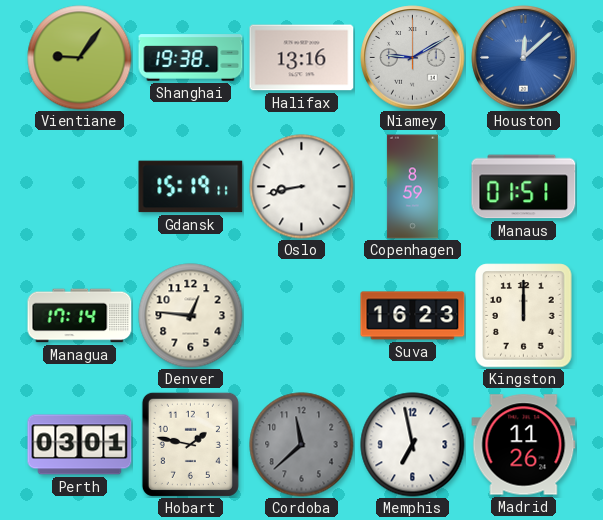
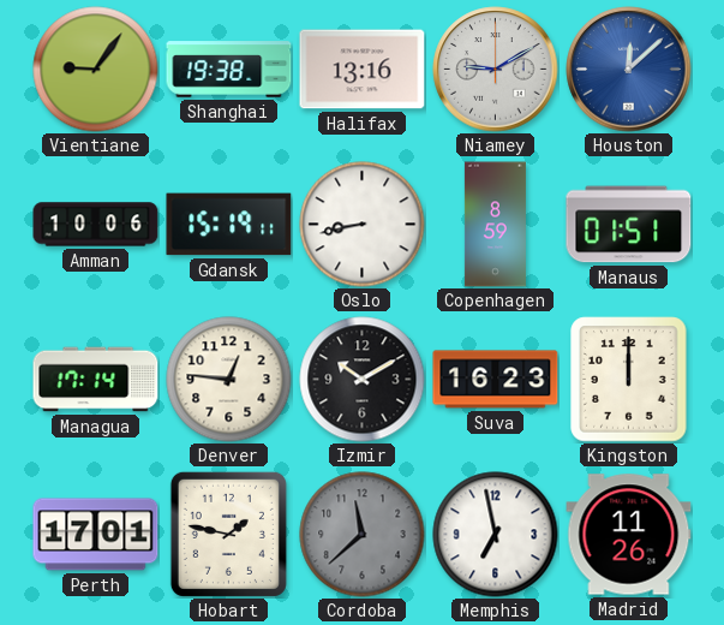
Amman: none -> 10:06 (96, 225)
Izmir: none -> 10:10 (363, 380)
Perth: 03:01 -> 17:01 (96, 535)
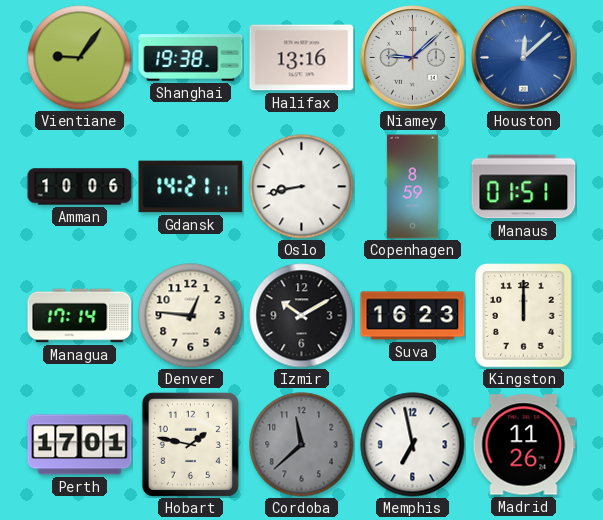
Niamey: 9:10 -> 9:08 (413, 58)
Gdansk: 15:19 -> 14:21 (191, 187)
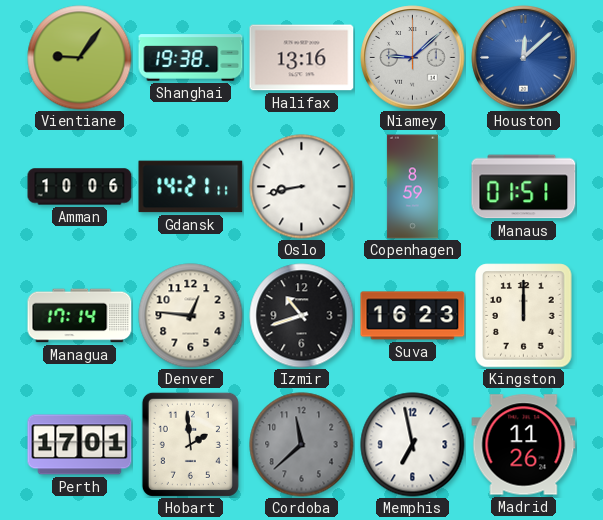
Izmir: 10:10 -> 10:42 (302, 316)
Hobart: 1:47 -> 1:59 (190, 444)
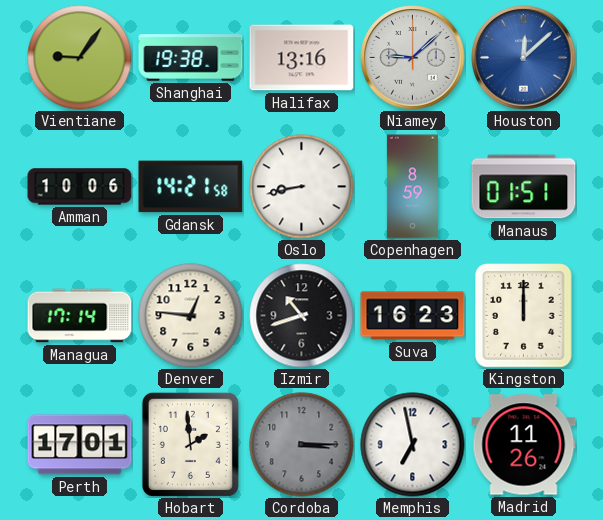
Gdansk: 14:21:11 -> 14:21:58 (191, 187)
Cordoba: 11:38 -> 3:15 (302, 445)
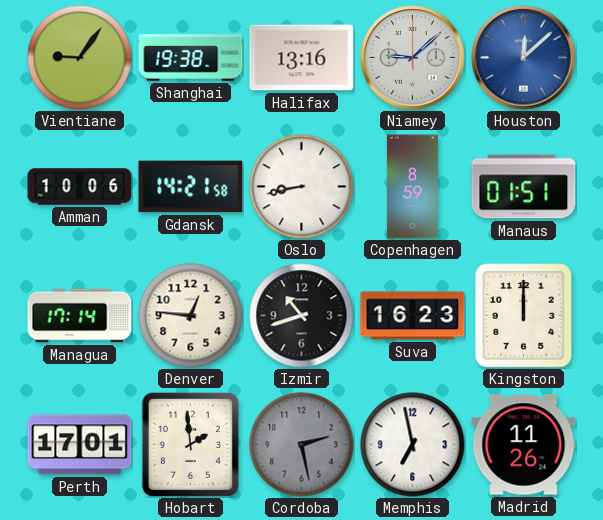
Cordoba: 3:15 -> 2:28 (302, 445)
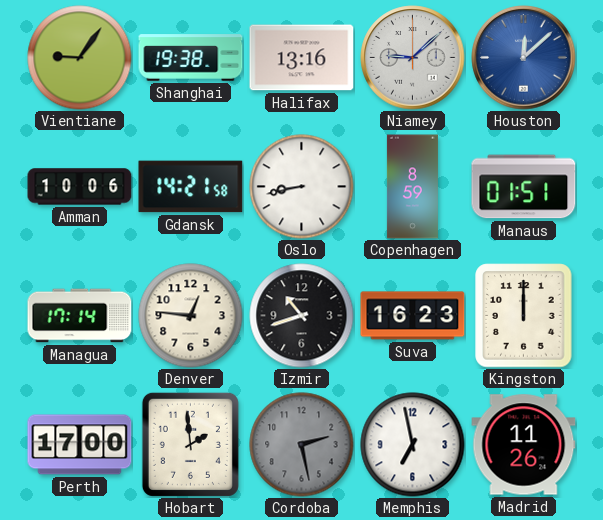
Perth: 17:01 -> 17:00 (80, 445)
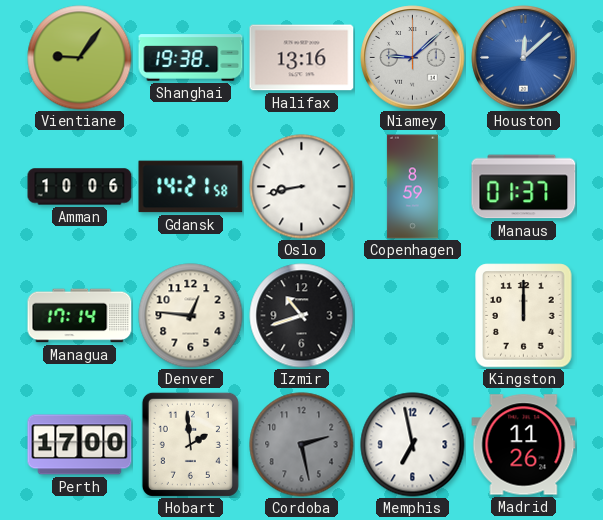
Manaus: 01:51 -> 01:37 (524, 187)
Suva: 16:23 -> none (413, 316)
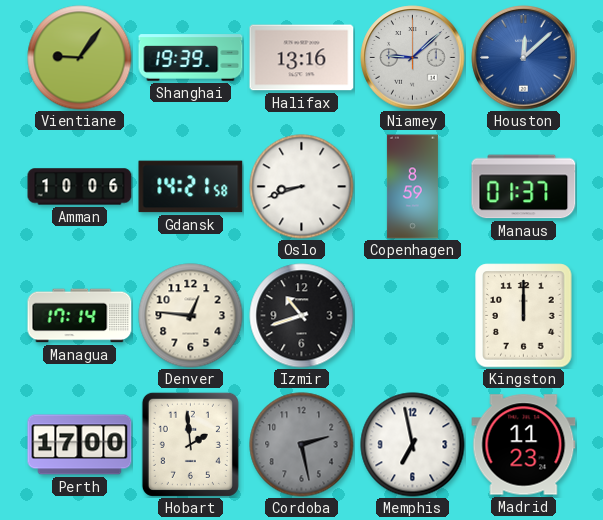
Shanghai: 19:38 -> 19:39 (191, 58)
Oslo: 8:43 -> 8:42 (302, 187)
Madrid: 11:26 -> 11:23 (524, 445)
